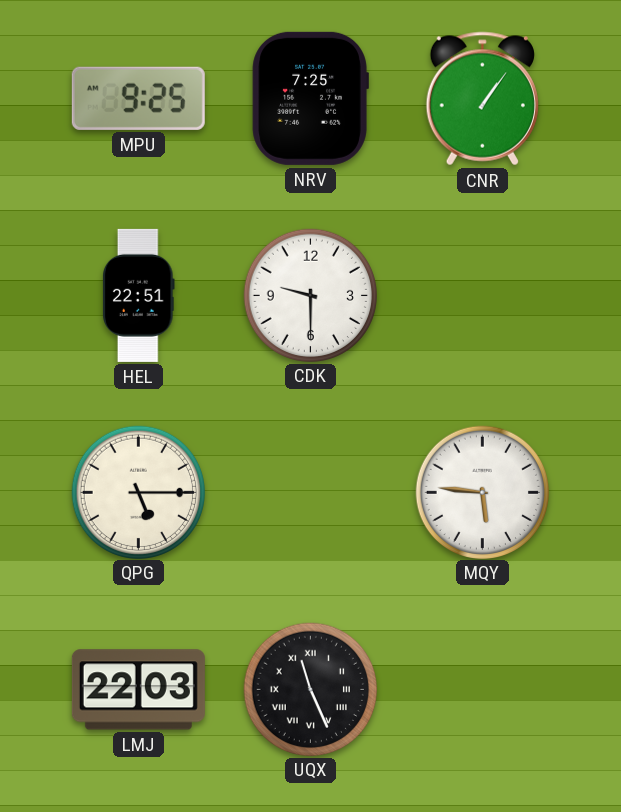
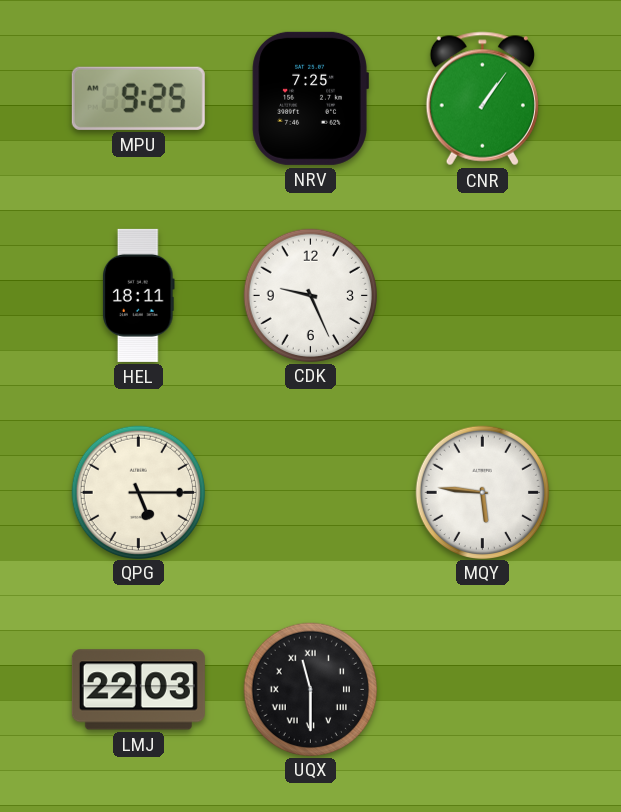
HEL: 22:51 -> 18:11 (139, 295)
CDK: 9:30 -> 9:26 (310, 295)
UQX: 11:26 -> 11:30 (310, 689)
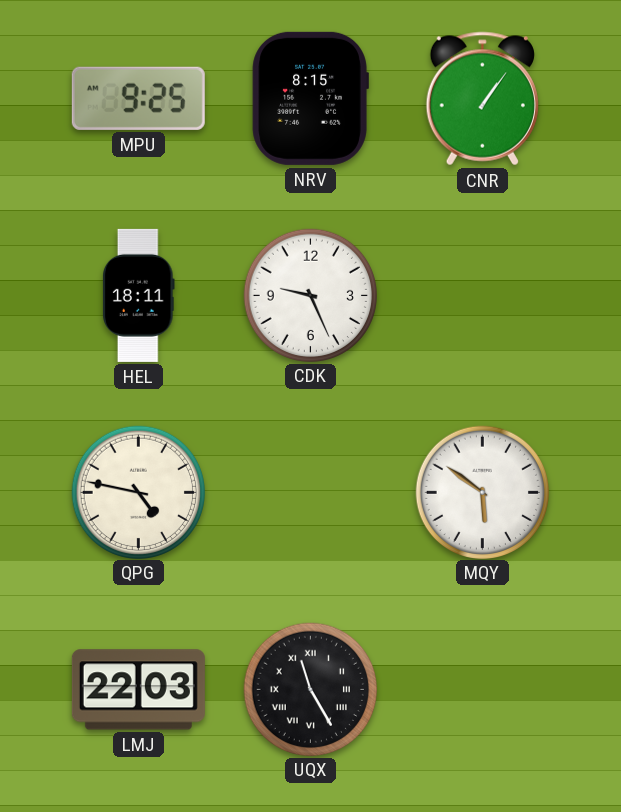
NRV: 7:25 -> 8:15 (310, 98)
QPG: 5:15 -> 4:47 (138, 492)
MQY: 5:46 -> 5:51 (482, 492)
UQX: 11:30 -> 11:25 (310, 689)
